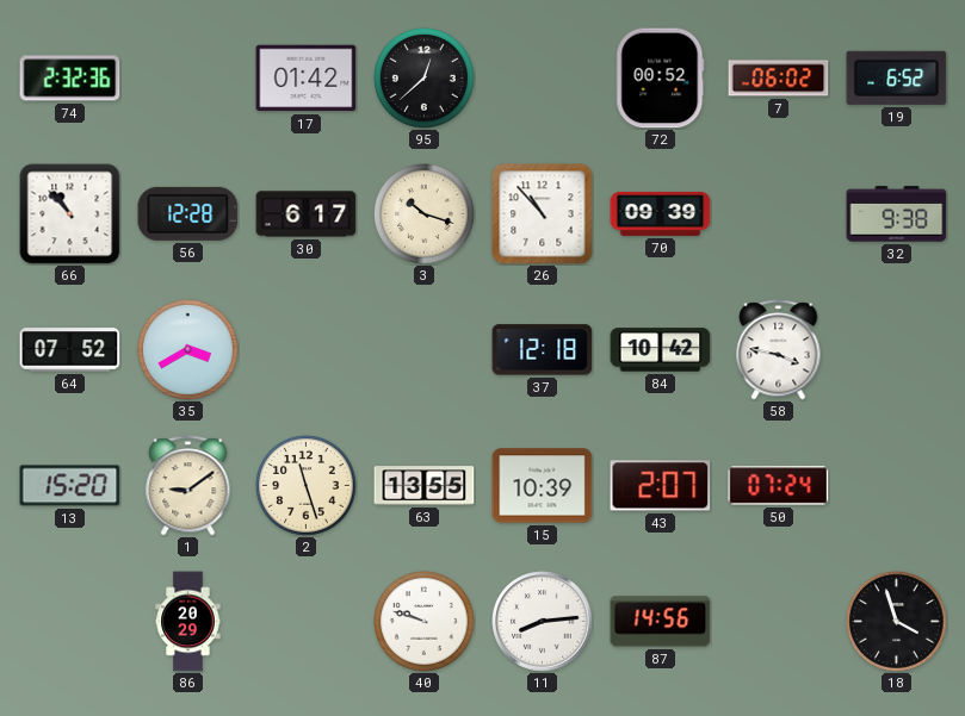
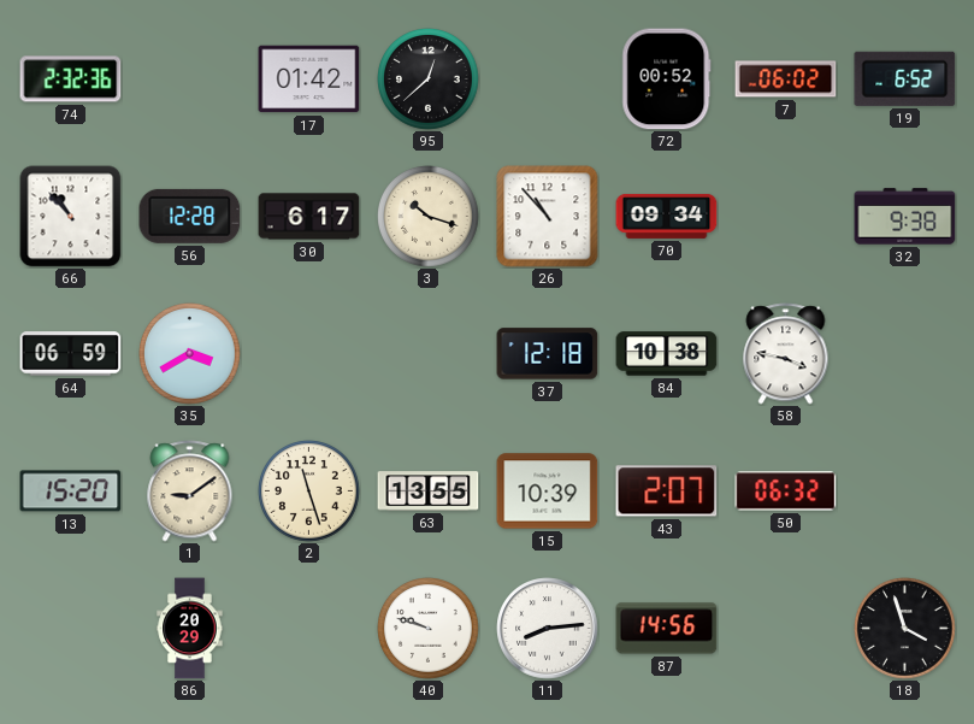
70: 09:39 -> 09:34 (667, 216)
64: 07:52 -> 06:59 (71, 354)
84: 10:42 -> 10:38 (667, 354)
50: 07:24 -> 06:32 (786, 492)
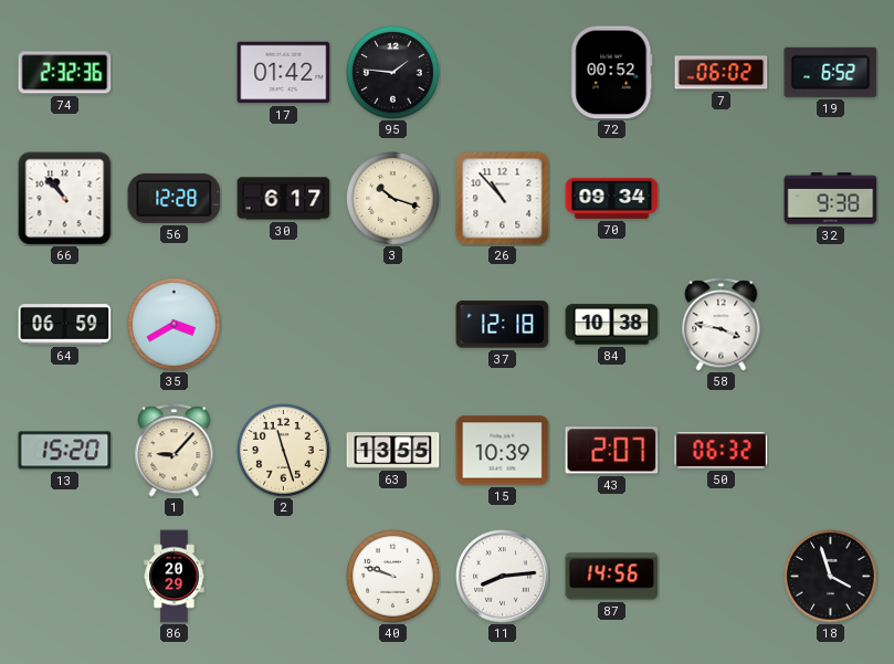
95: 12:38 -> 1:46 (393, 73)
1: 9:09 -> 9:07 (175, 451)
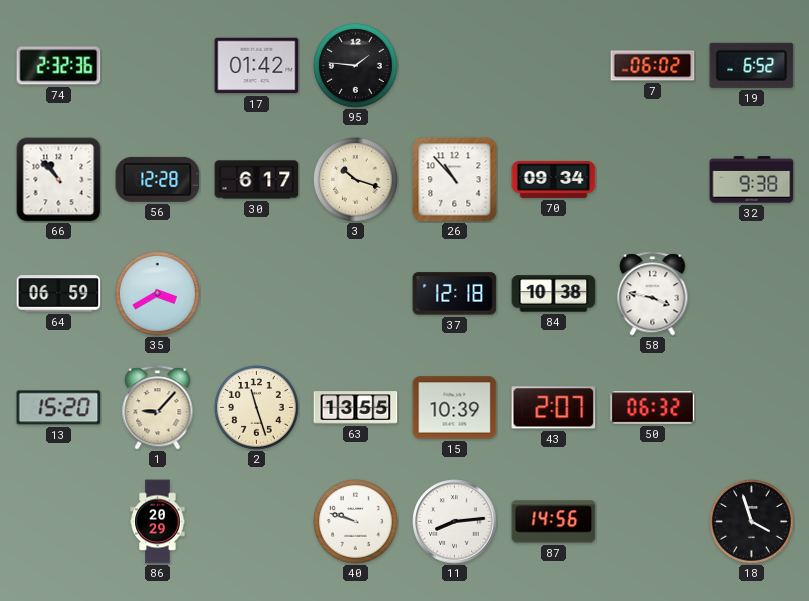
72: 00:52 -> none (612, 73)
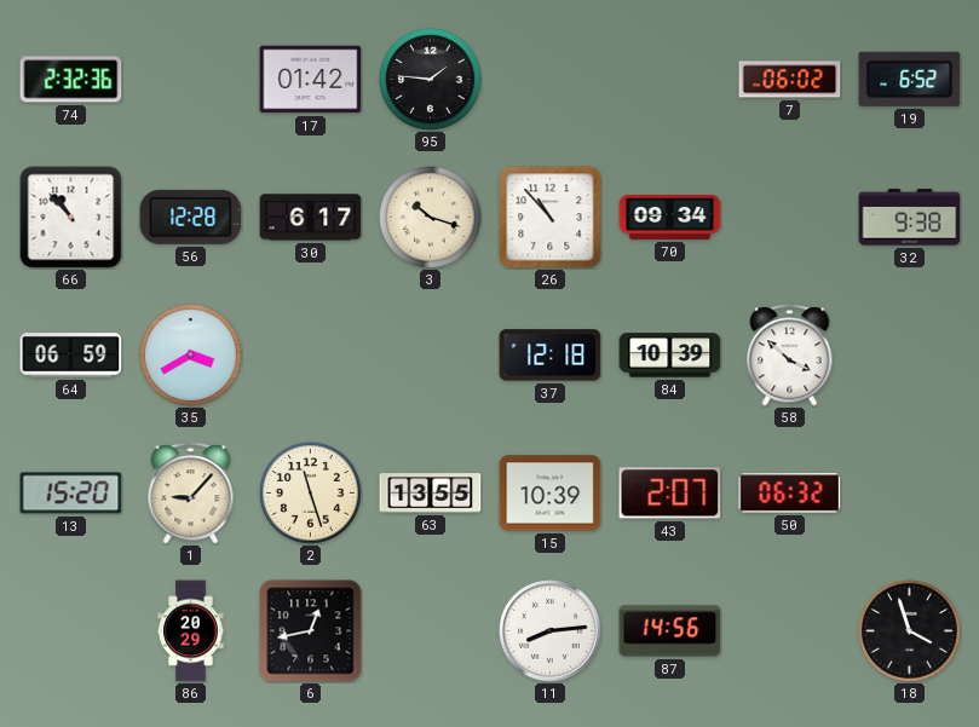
84: 10:38 -> 10:39 (670, 356)
58: 3:47 -> 3:52 (790, 356)
6: none -> 12:43 (311, 631)
40: 9:48 -> none (356, 522)
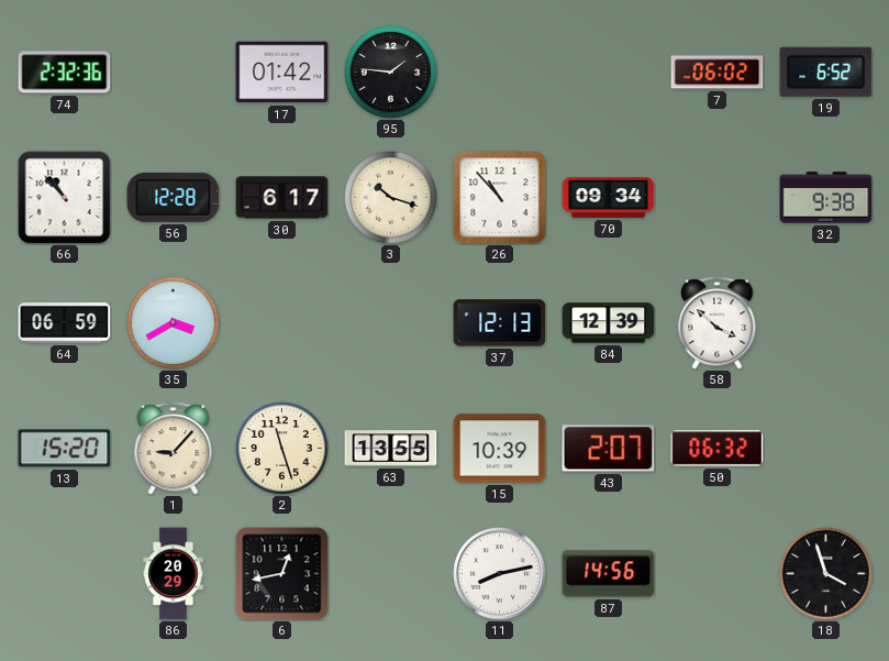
37: 12:18 -> 12:13 (500, 323)
84: 10:39 -> 12:39 (609, 323)
11: 8:14 -> 8:13 (500, 574)
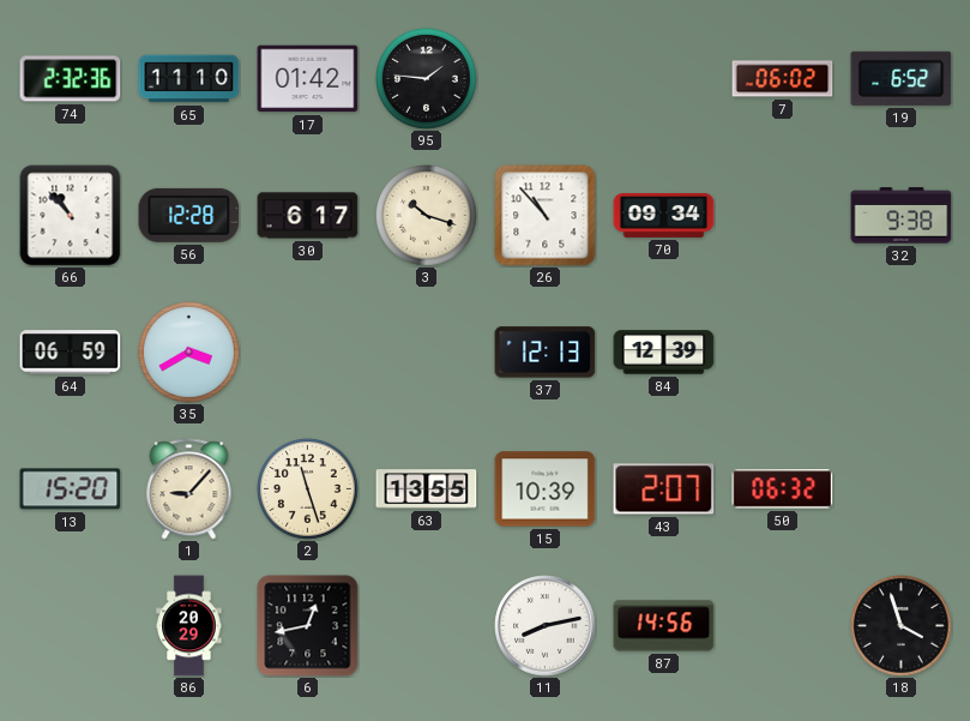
65: none -> 11:10 (189, 79)
58: 3:52 -> none (718, 323)
